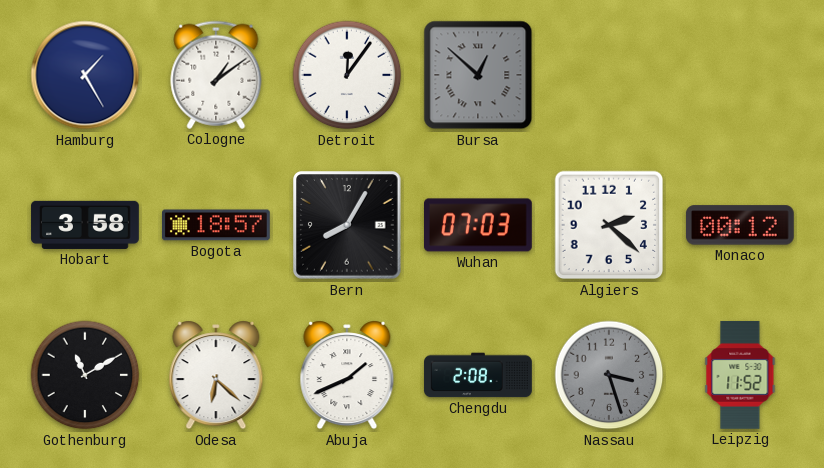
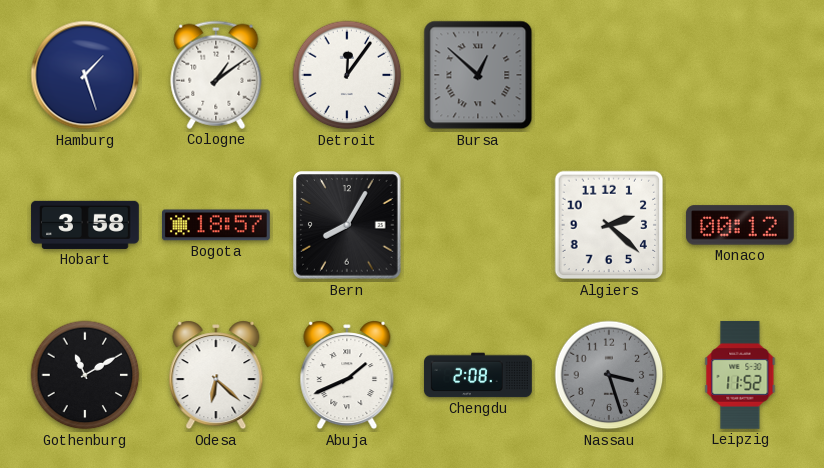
Hamburg: 1:25 -> 1:27 (85, 75)
Wuhan: 07:03 -> none (479, 225)
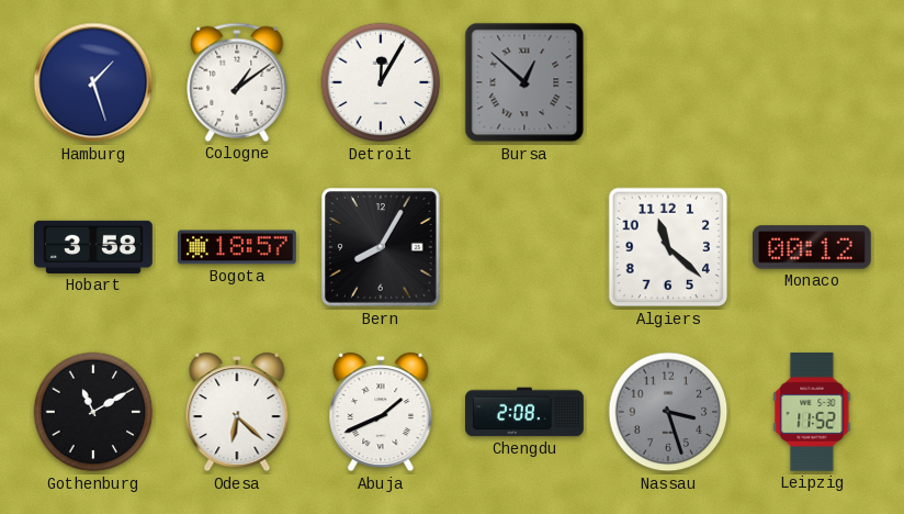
Detroit: 12:06 -> 12:05 (381, 82)
Algiers: 2:22 -> 11:22 (668, 247)
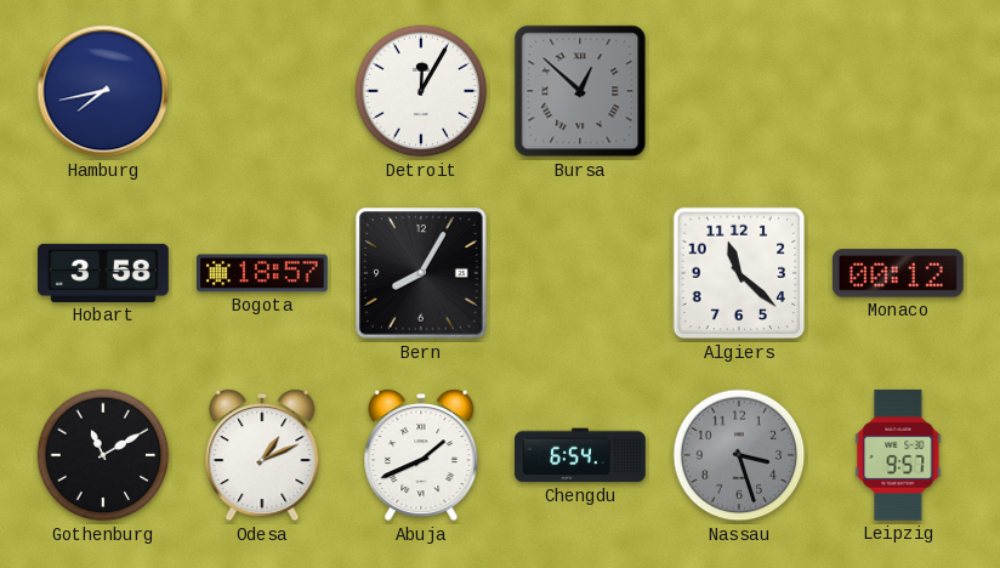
Hamburg: 1:27 -> 7:43 (103, 91)
Cologne: 1:09 -> none (237, 82)
Odesa: 6:22 -> 1:11 (262, 455)
Chengdu: 2:08 -> 6:54 (580, 455)
Leipzig: 11:52 -> 9:57 (898, 455)
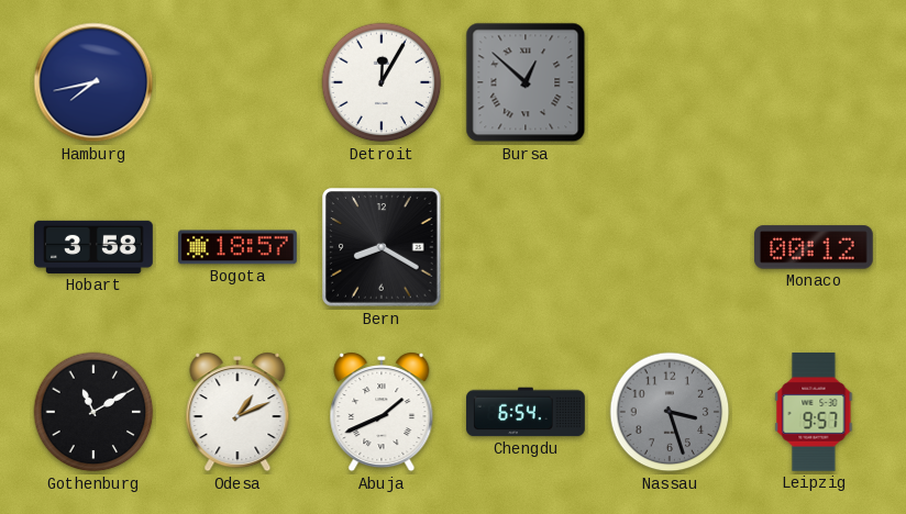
Bern: 8:05 -> 8:20 (382, 247)
Algiers: 11:22 -> none (739, 273)
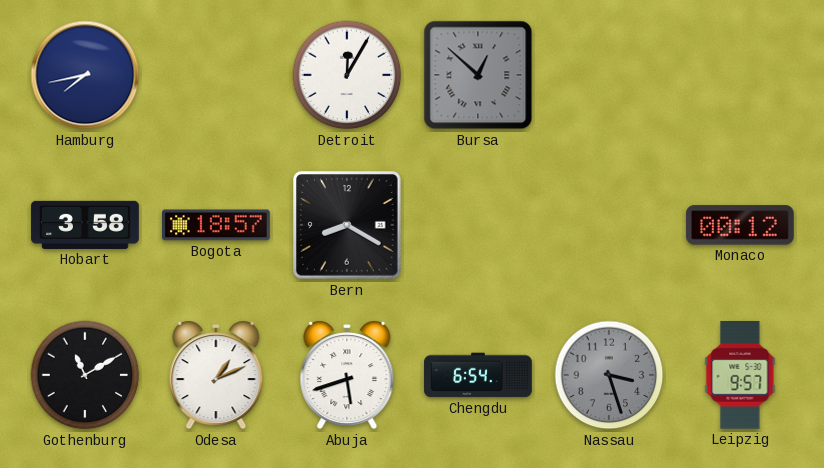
Abuja: 1:41 -> 5:42 (347, 375)
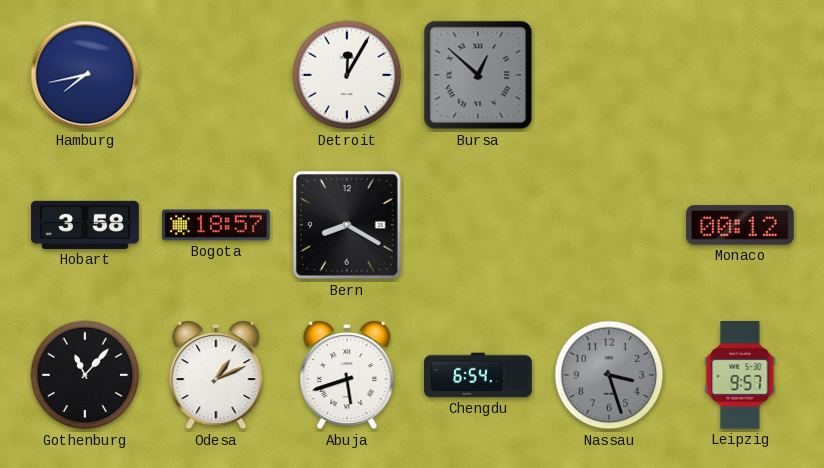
Gothenburg: 11:10 -> 11:07 (85, 375)
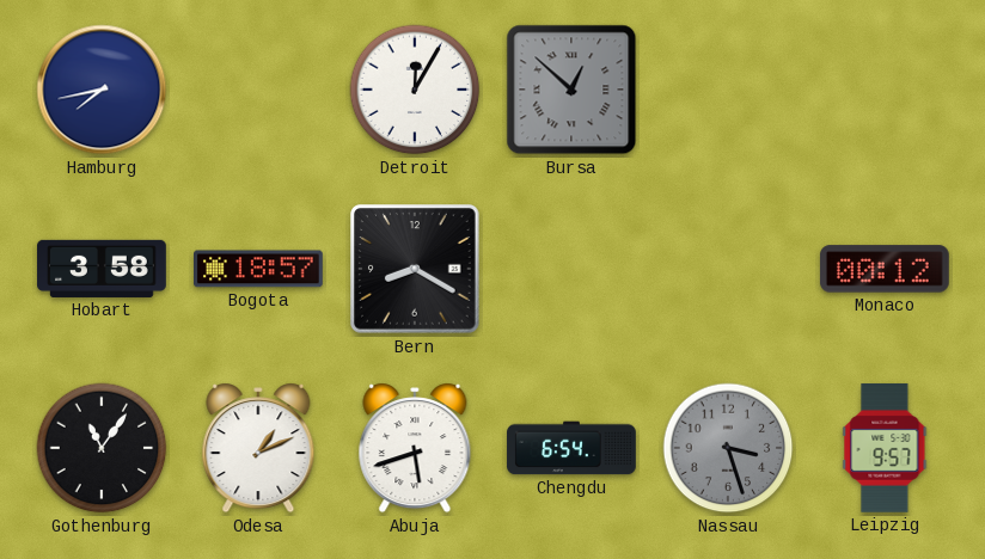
Gothenburg: 11:07 -> 11:06 (102, 448)
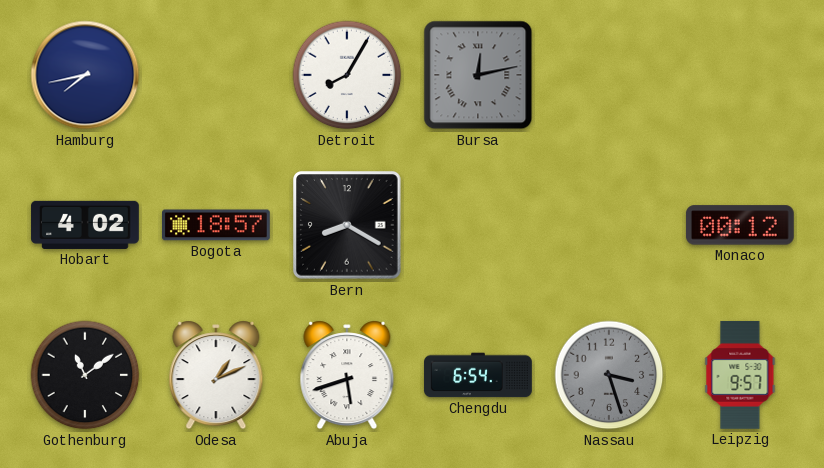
Detroit: 12:05 -> 8:05 (347, 75)
Bursa: 12:52 -> 12:13 (478, 75)
Hobart: 3:58 -> 4:02 (85, 225)
Gothenburg: 11:06 -> 11:09 (85, 375)
